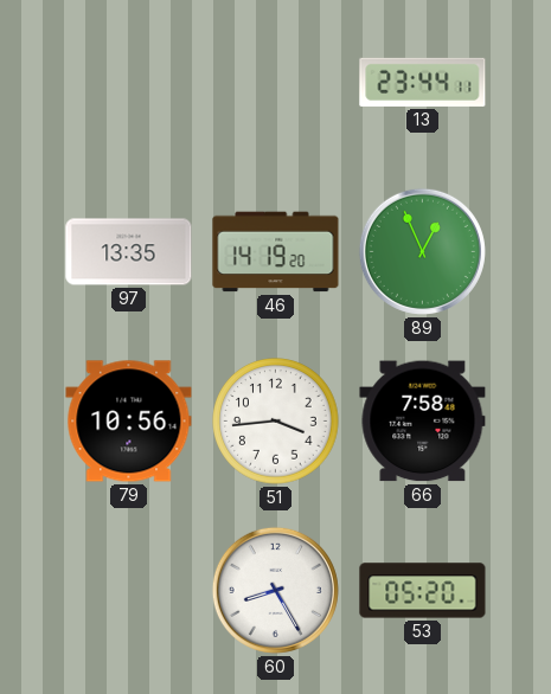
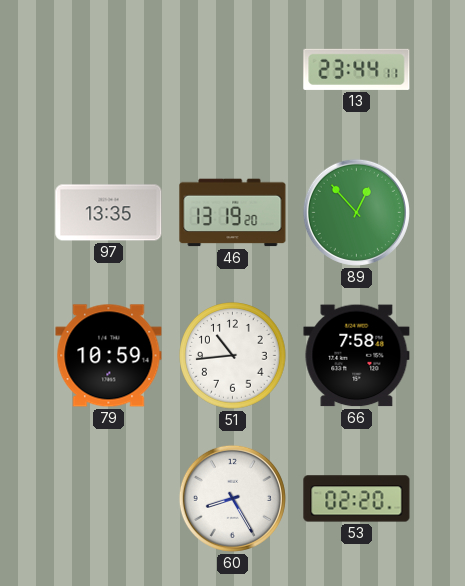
46: 14:19 -> 13:19 (233, 213)
89: 12:56 -> 12:53 (356, 212)
79: 10:56 -> 10:59 (109, 356)
51: 3:44 -> 10:44 (233, 356)
53: 05:20 -> 02:20 (357, 499)
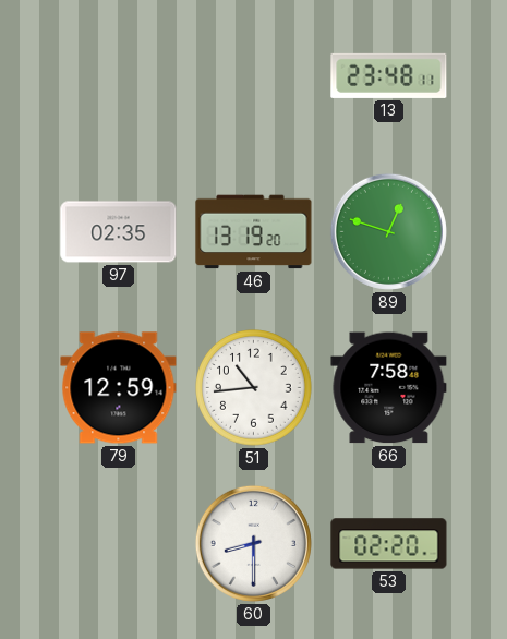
13: 23:44 -> 23:48 (389, 75)
97: 13:35 -> 02:35 (119, 232)
89: 12:53 -> 12:48 (388, 231)
79: 10:59 -> 12:59 (119, 388)
60: 8:25 -> 8:30 (253, 543)
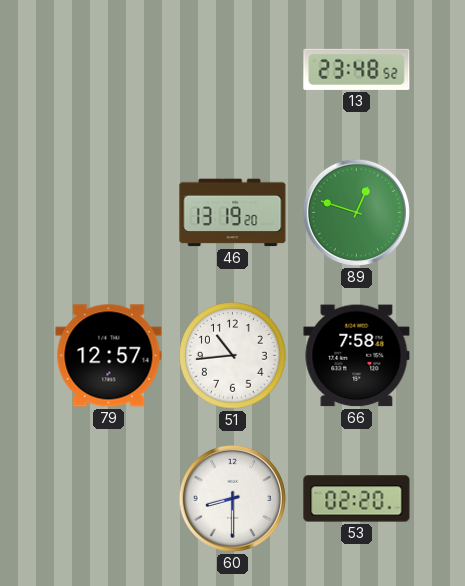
13: 23:48:11 -> 23:48:52 (357, 69)
97: 02:35 -> none (119, 232)
79: 12:59 -> 12:57 (109, 356)
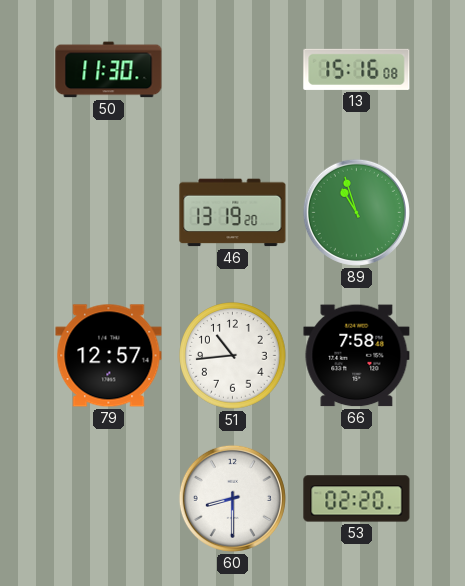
50: none -> 11:30 (109, 70)
13: 23:48 -> 15:16 (357, 69)
89: 12:48 -> 10:57 (356, 212)
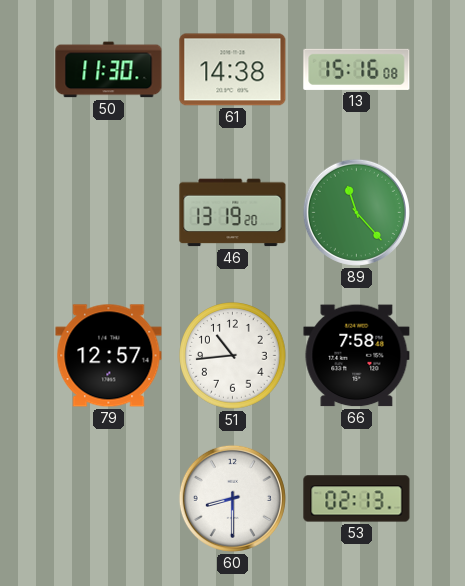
61: none -> 14:38 (233, 70)
89: 10:57 -> 11:23 (356, 212)
53: 02:20 -> 02:13 (357, 499)
